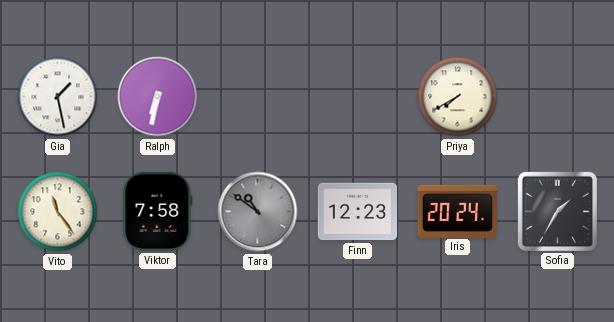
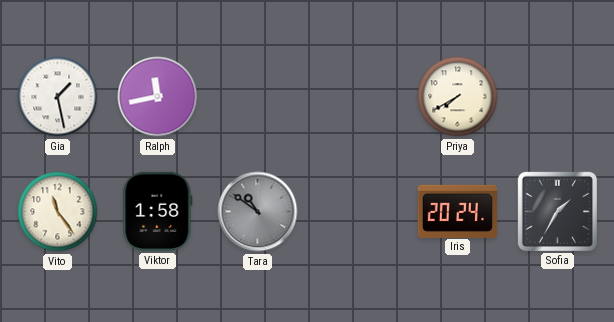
Ralph: 6:32 -> 11:43 (158, 97)
Viktor: 7:58 -> 1:58 (158, 211)
Finn: 12:23 -> none (357, 212)
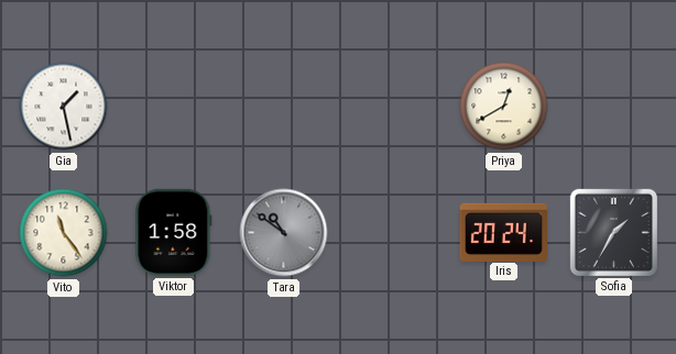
Ralph: 11:43 -> none (158, 97)
Priya: 7:40 -> 12:40 (504, 107)
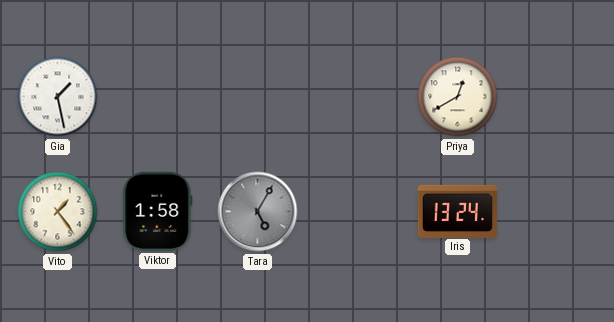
Vito: 11:24 -> 1:24 (58, 212)
Tara: 10:51 -> 5:05 (258, 212)
Iris: 20:24 -> 13:24 (457, 211)
Sofia: 1:35 -> none (613, 232)
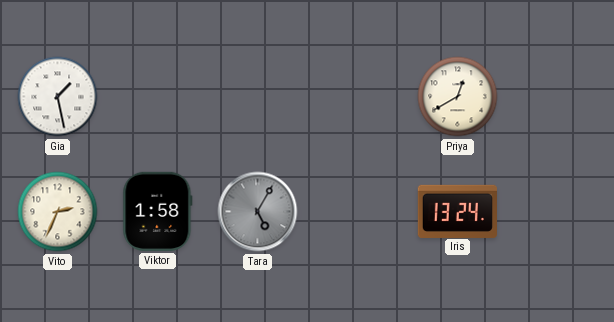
Vito: 1:24 -> 2:34 (58, 212)
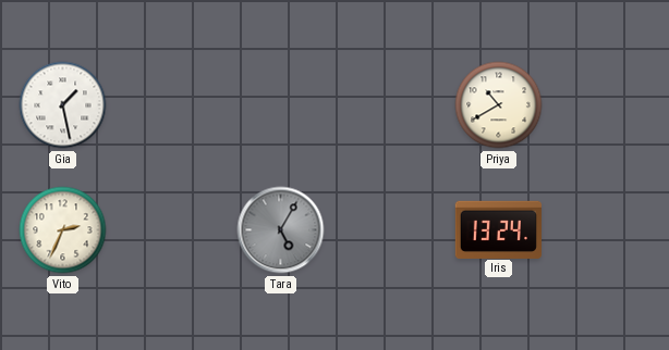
Priya: 12:40 -> 10:40 (499, 105)
Viktor: 1:58 -> none (158, 211)
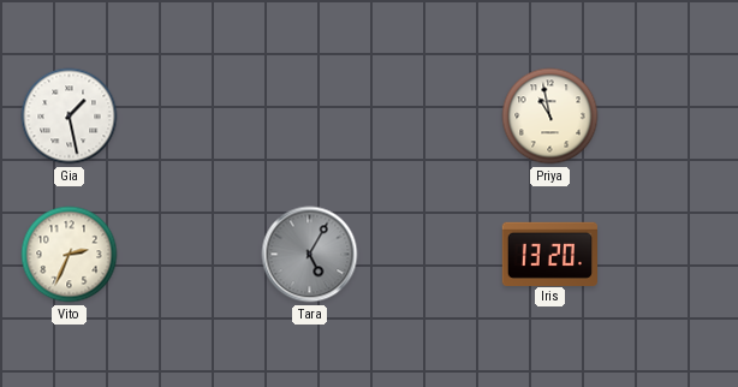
Priya: 10:40 -> 10:58 (550, 117)
Iris: 13:24 -> 13:20 (549, 254)
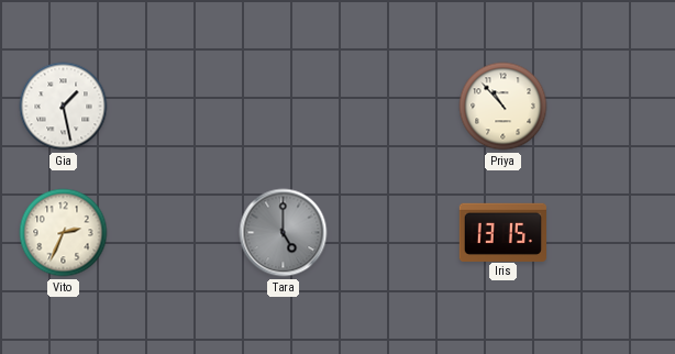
Priya: 10:58 -> 10:53 (504, 107)
Tara: 5:05 -> 5:00 (284, 233)
Iris: 13:20 -> 13:15 (502, 232)
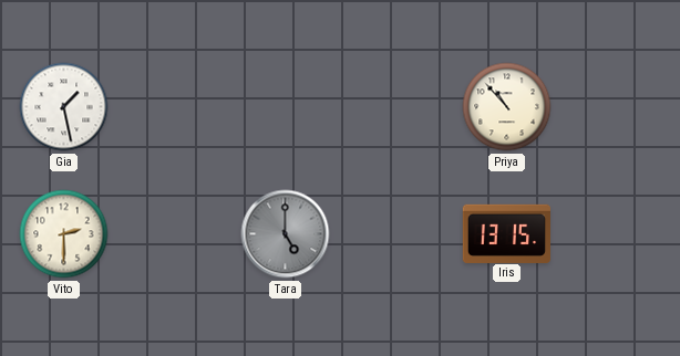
Vito: 2:34 -> 2:30 (64, 234)
